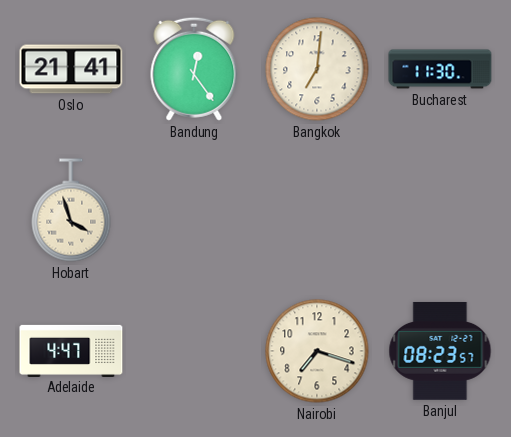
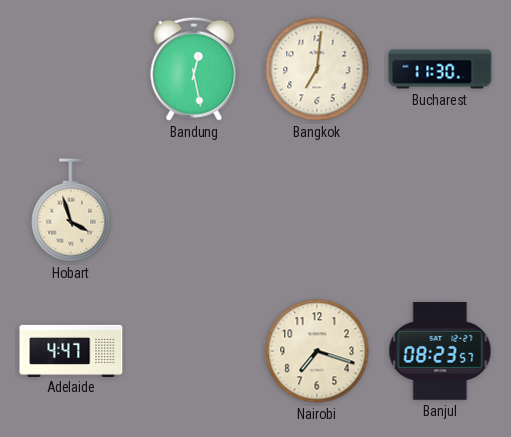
Oslo: 21:41 -> none (71, 69)
Bandung: 12:24 -> 12:28 (194, 69)
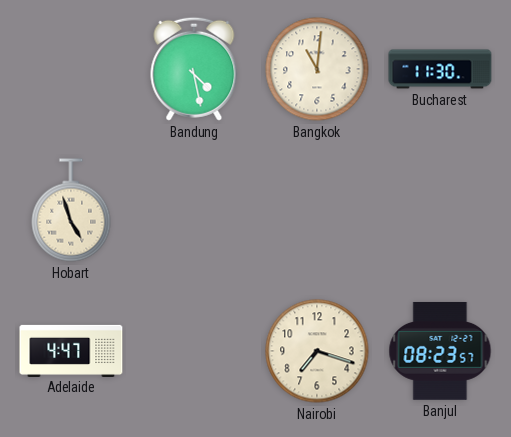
Bandung: 12:28 -> 4:28 (194, 69)
Bangkok: 7:01 -> 11:01 (317, 69)
Hobart: 3:57 -> 4:57 (71, 210)
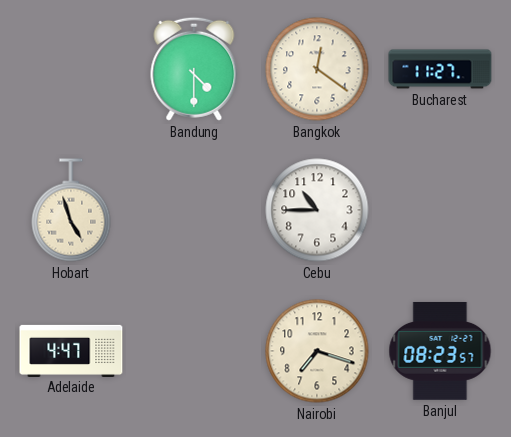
Bandung: 4:28 -> 4:30 (194, 69)
Bangkok: 11:01 -> 12:21 (317, 69)
Bucharest: 11:30 -> 11:27 (440, 69)
Cebu: none -> 10:45 (317, 210)
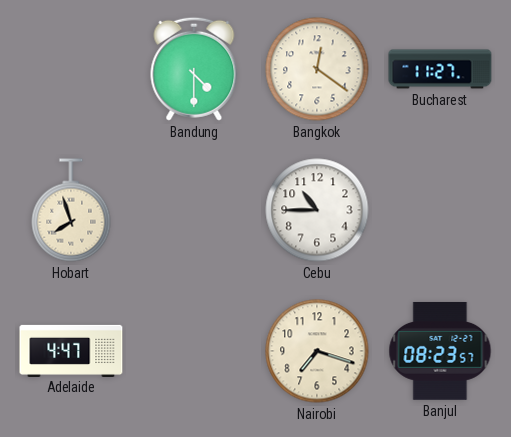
Hobart: 4:57 -> 7:57 (71, 210)
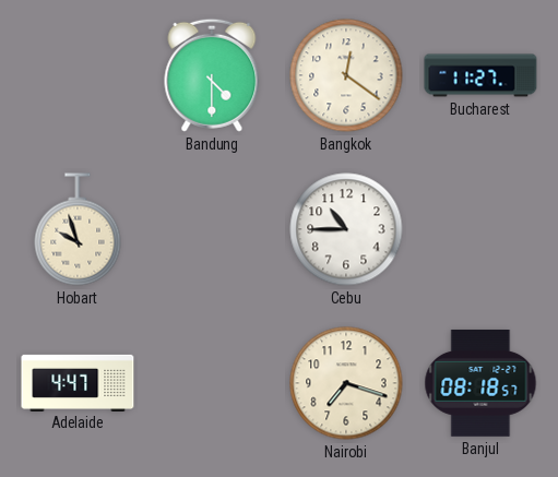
Hobart: 7:57 -> 9:57 (78, 229)
Banjul: 08:23 -> 08:18 (480, 383)
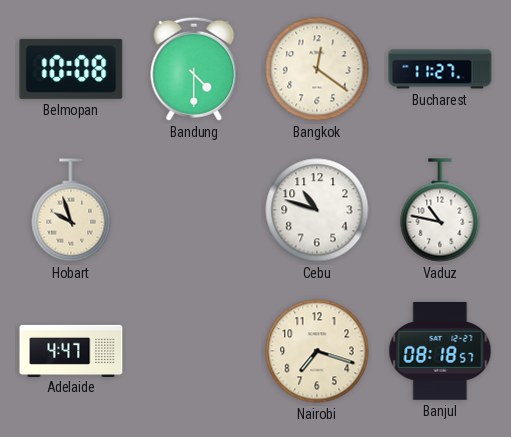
Belmopan: none -> 10:08 (71, 69)
Cebu: 10:45 -> 10:48 (317, 210)
Vaduz: none -> 10:47 (440, 210)
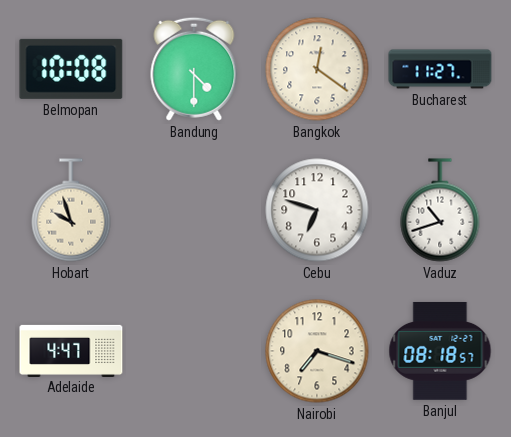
Cebu: 10:48 -> 6:48 (317, 210)
Vaduz: 10:47 -> 10:42 (440, 210)
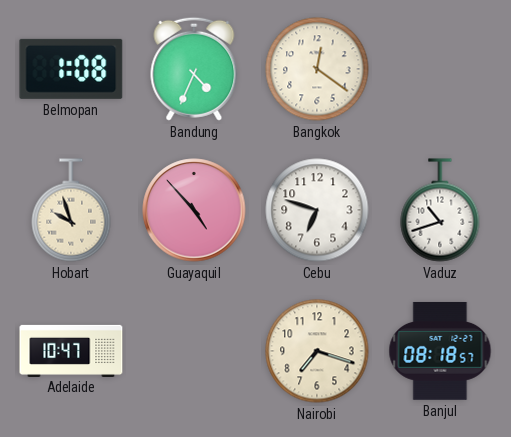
Belmopan: 10:08 -> 1:08 (71, 69)
Bandung: 4:30 -> 4:34 (194, 69)
Bucharest: 11:27 -> none (440, 69)
Guayaquil: none -> 4:53 (194, 210)
Adelaide: 4:47 -> 10:47 (71, 350)
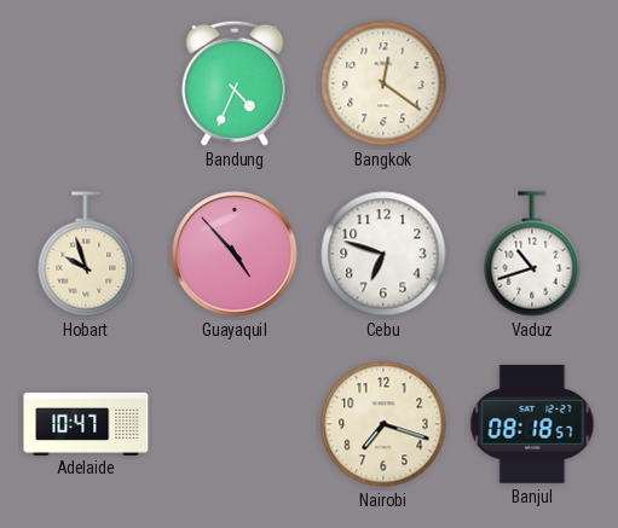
Belmopan: 1:08 -> none (71, 69)
